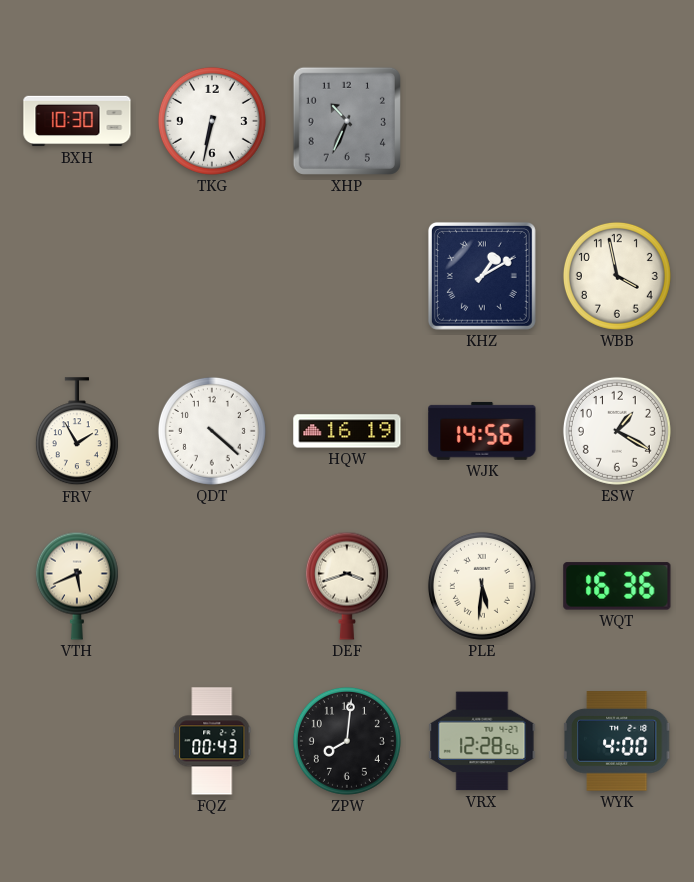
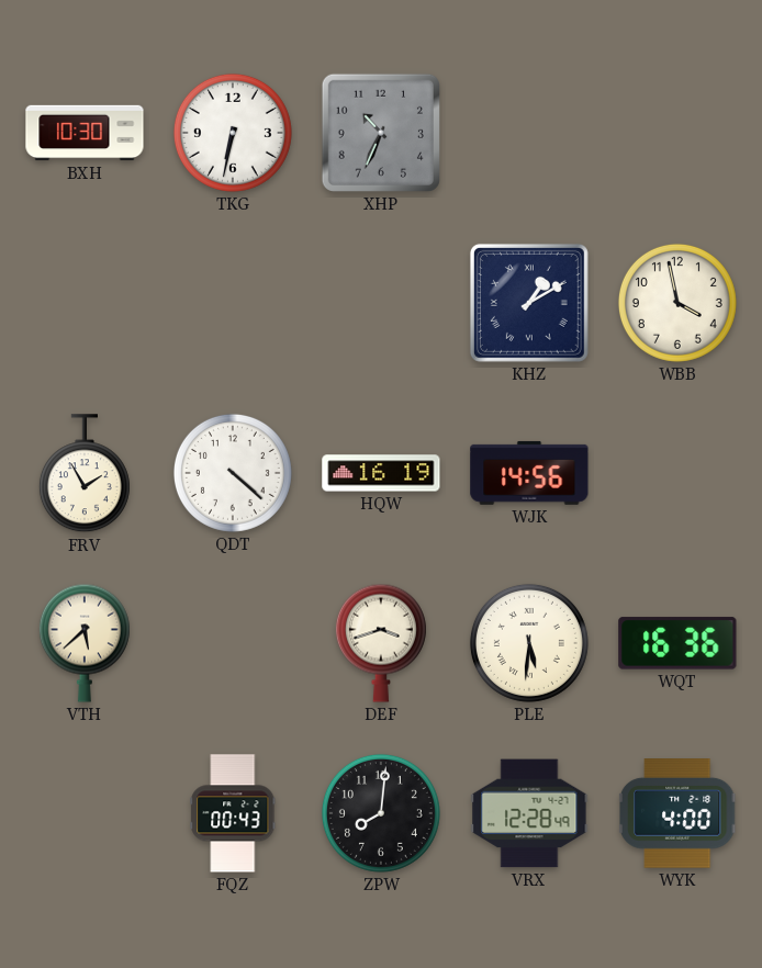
ESW: 1:20 -> none (617, 431)
VTH: 5:41 -> 5:38 (85, 643)
VRX: 12:28:56 -> 12:28:49 (529, 813)
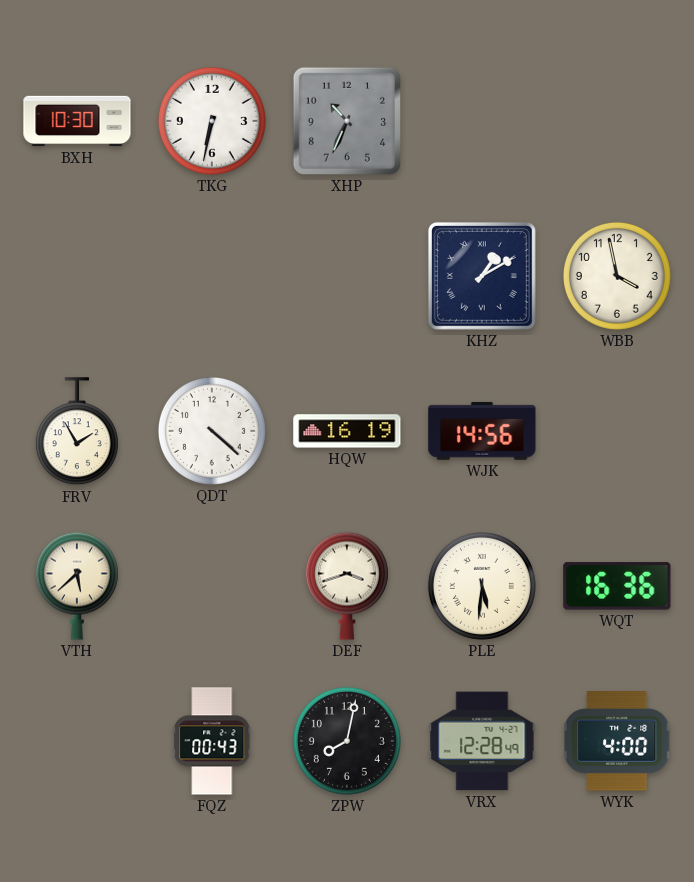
ZPW: 8:01 -> 8:02 (347, 741)
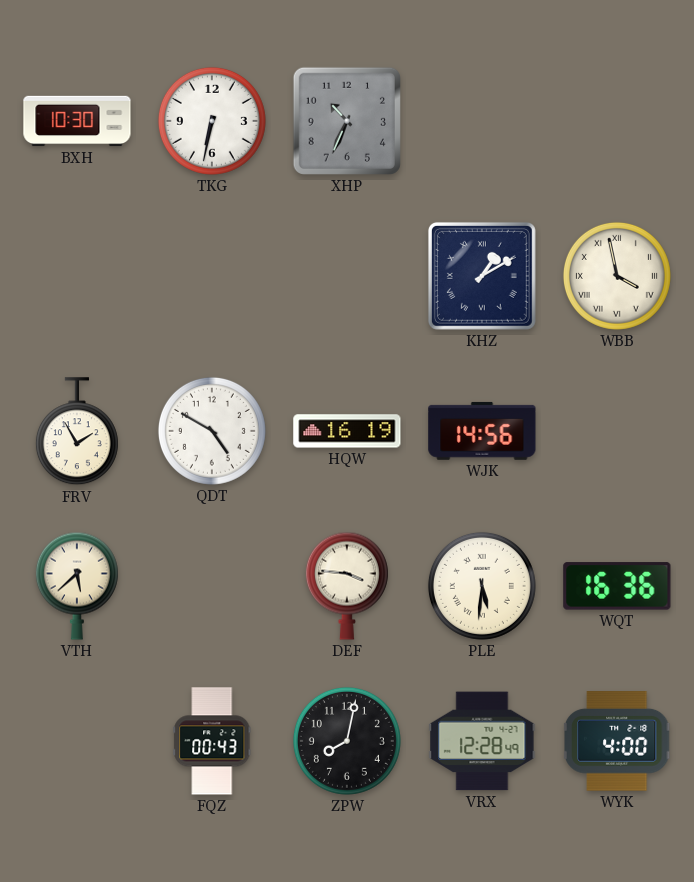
WBB numerals: Arabic -> Roman (617, 276)
QDT: 4:22 -> 4:50 (212, 431)
DEF: 3:42 -> 3:46 (347, 586)
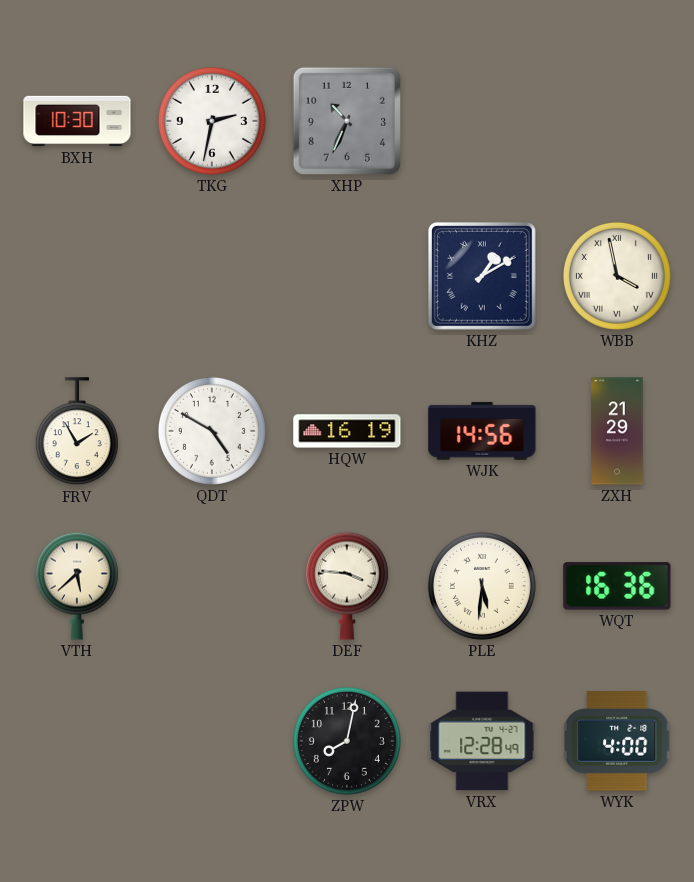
TKG: 6:32 -> 2:32 (212, 121)
ZXH: none -> 21:29 (617, 431)
FQZ: 00:43 -> none (212, 741)
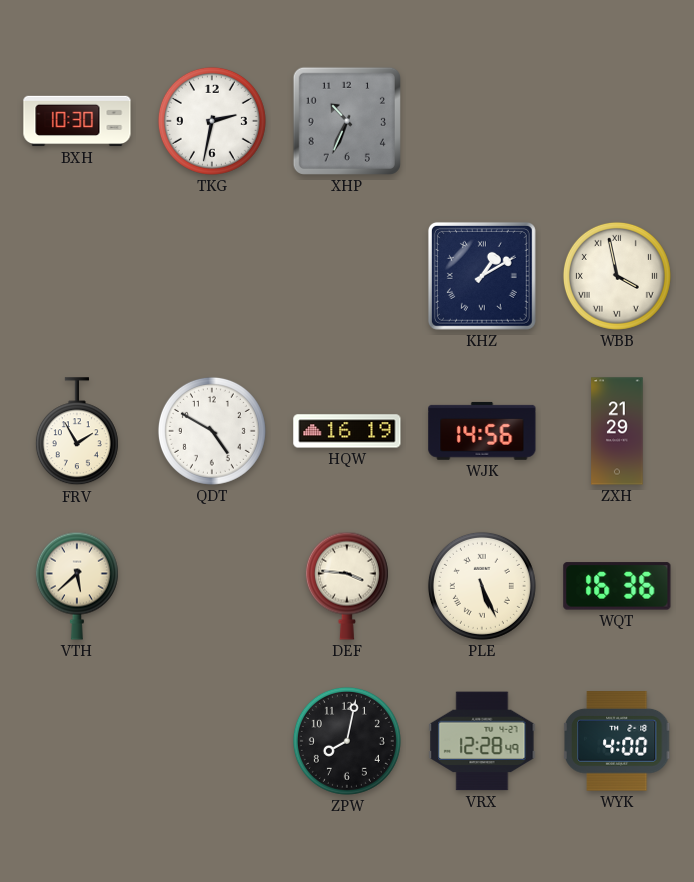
PLE: 5:31 -> 5:26 (482, 586)
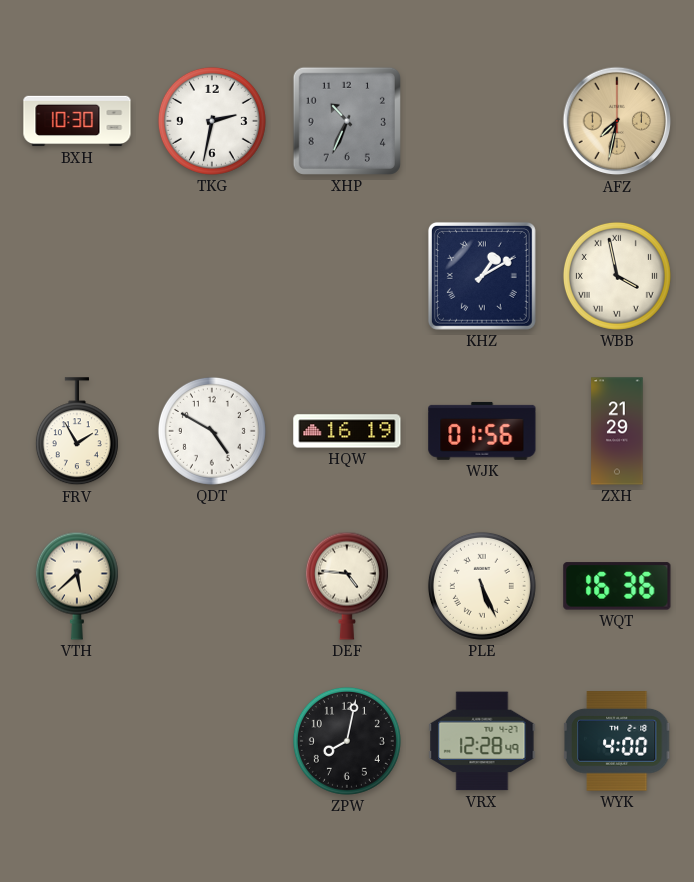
AFZ: none -> 7:32 (617, 121)
WJK: 14:56 -> 01:56 (482, 431)
DEF: 3:46 -> 4:46 (347, 586)
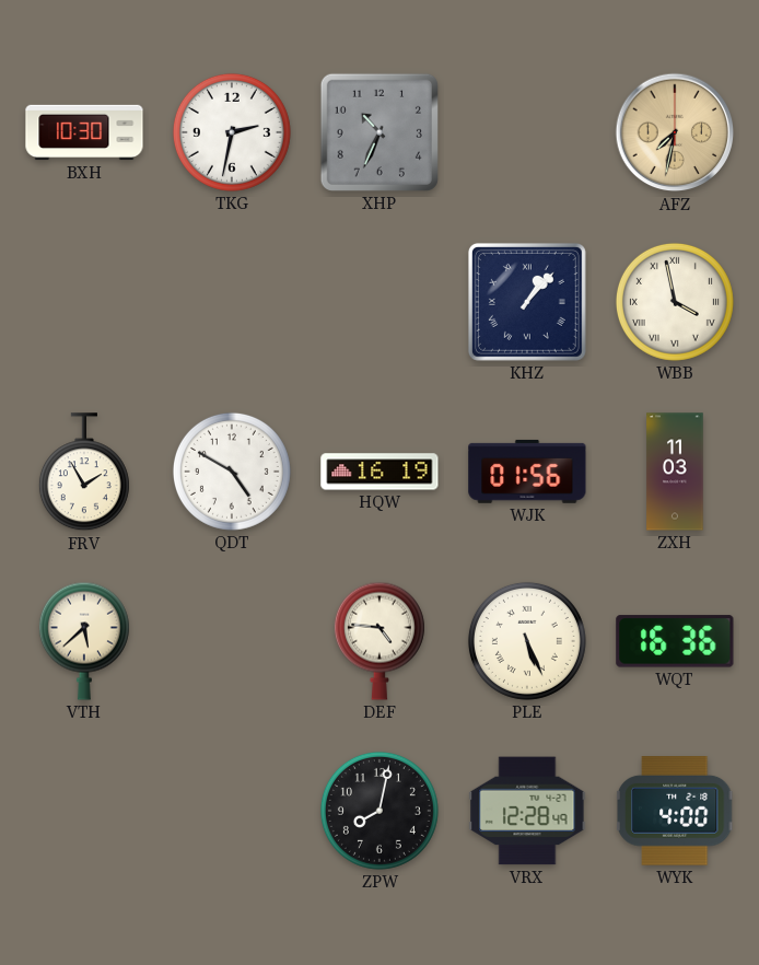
KHZ: 1:10 -> 1:07 (527, 302)
ZXH: 21:29 -> 11:03 (675, 472)
